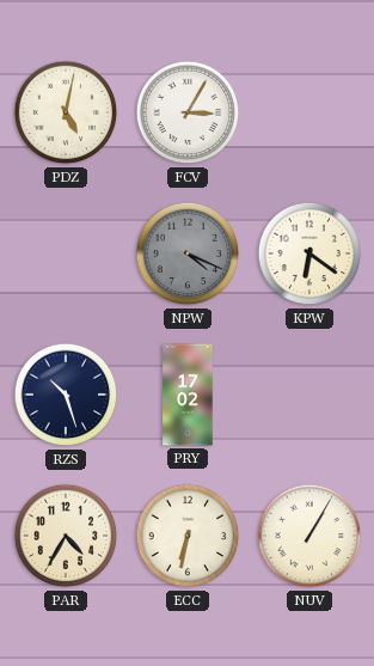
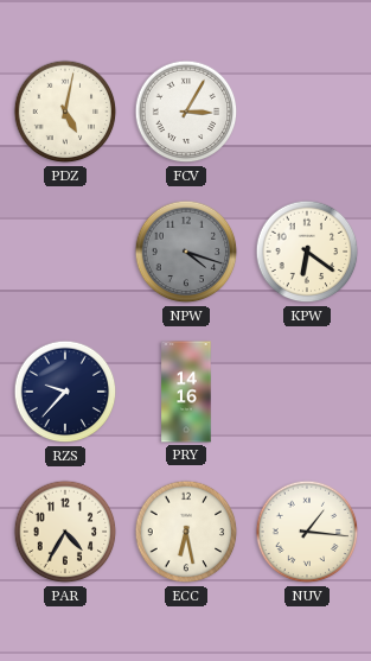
NPW: 4:19 -> 4:18 (186, 252)
RZS: 10:27 -> 9:37 (65, 392)
PRY: 17:02 -> 14:16 (186, 392)
ECC: 6:32 -> 6:28 (186, 532)
NUV: 1:05 -> 1:16 (307, 532)
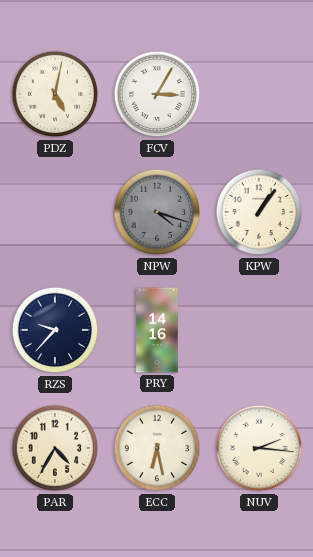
KPW: 6:21 -> 1:06 (259, 212)
NUV: 1:16 -> 2:16 (259, 448)
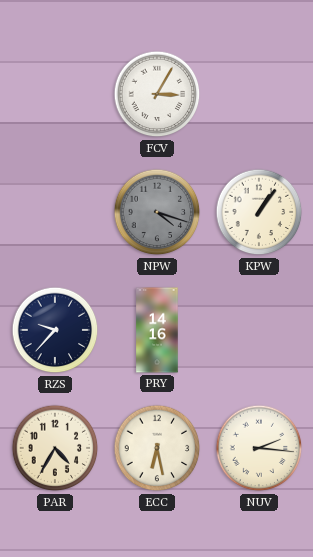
PDZ: 5:02 -> none (55, 94)
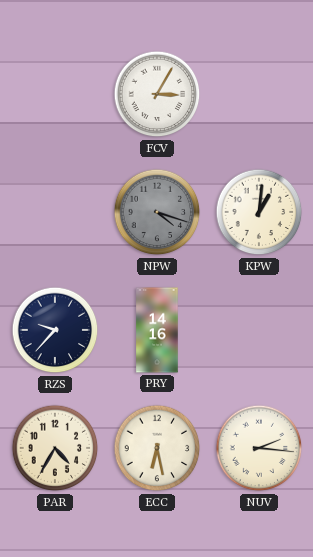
KPW: 1:06 -> 1:01 (259, 212)
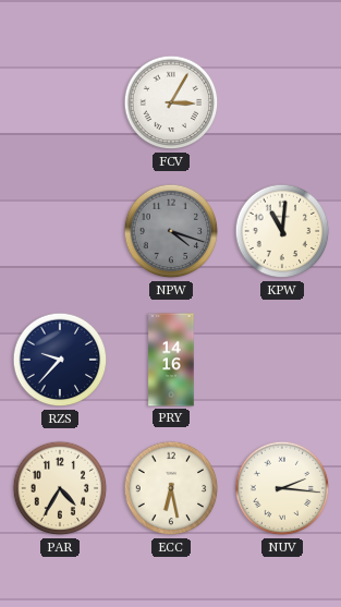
KPW: 1:01 -> 11:01 (282, 231)
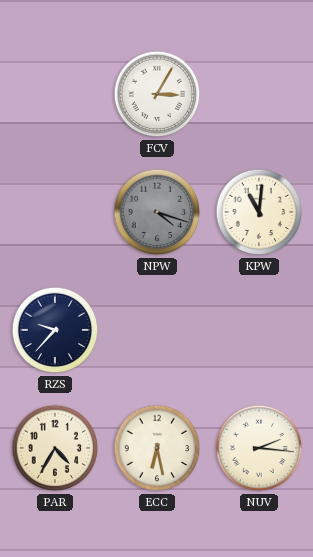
PRY: 14:16 -> none (171, 360)
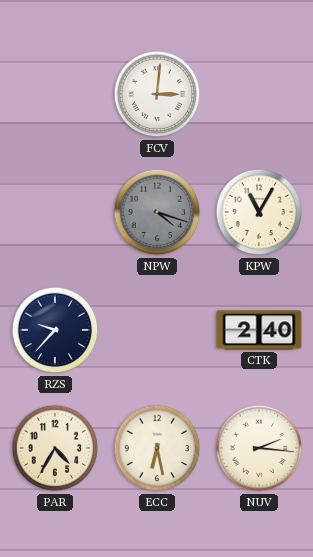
FCV: 3:05 -> 3:01 (157, 94)
KPW: 11:01 -> 11:05 (259, 212)
CTK: none -> 2:40 (259, 330)
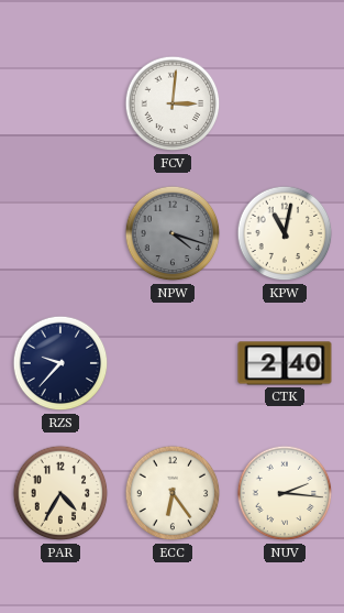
KPW: 11:05 -> 11:02 (285, 233)
ECC: 6:28 -> 6:24 (173, 493)
